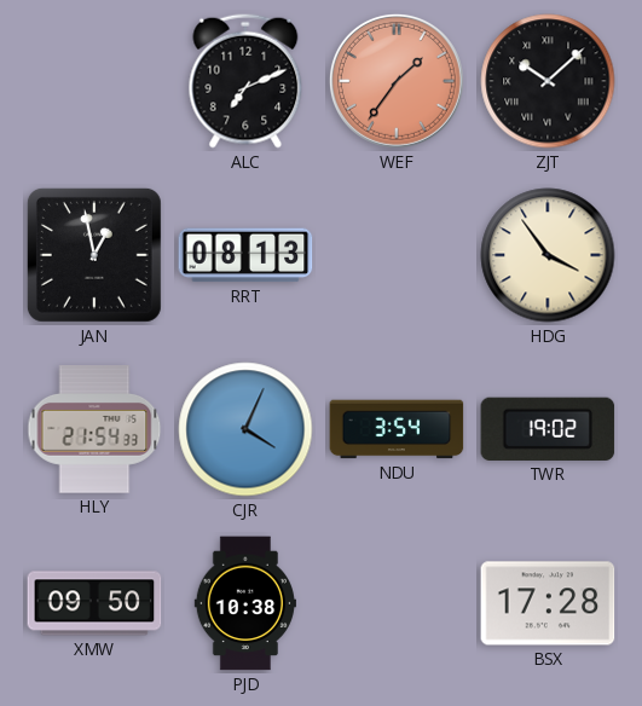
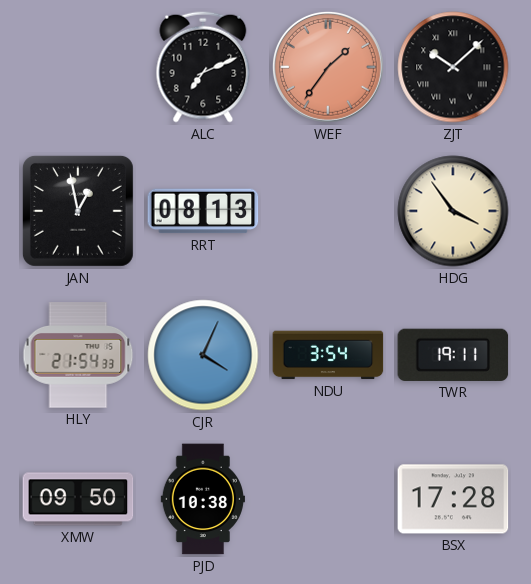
TWR: 19:02 -> 19:11 (453, 355)
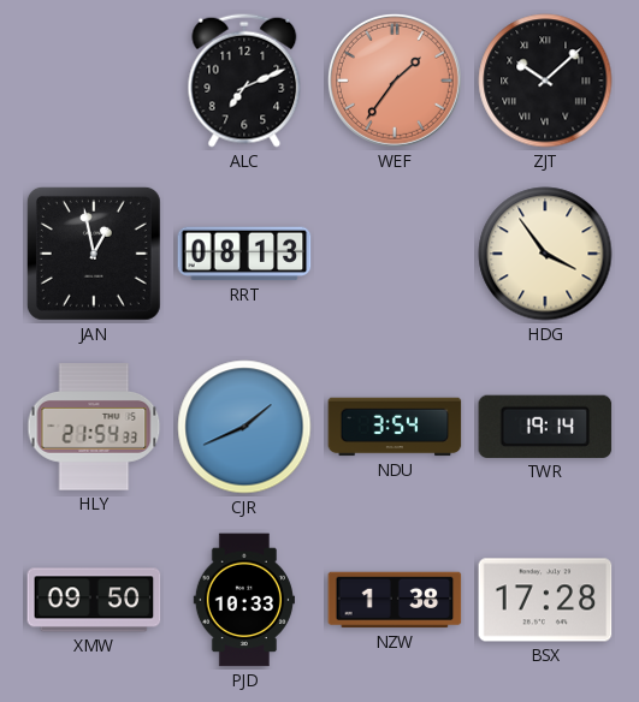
CJR: 4:04 -> 1:41 (244, 427)
TWR: 19:11 -> 19:14 (545, 427)
PJD: 10:38 -> 10:33 (244, 600)
NZW: none -> 1:38 (395, 600)
